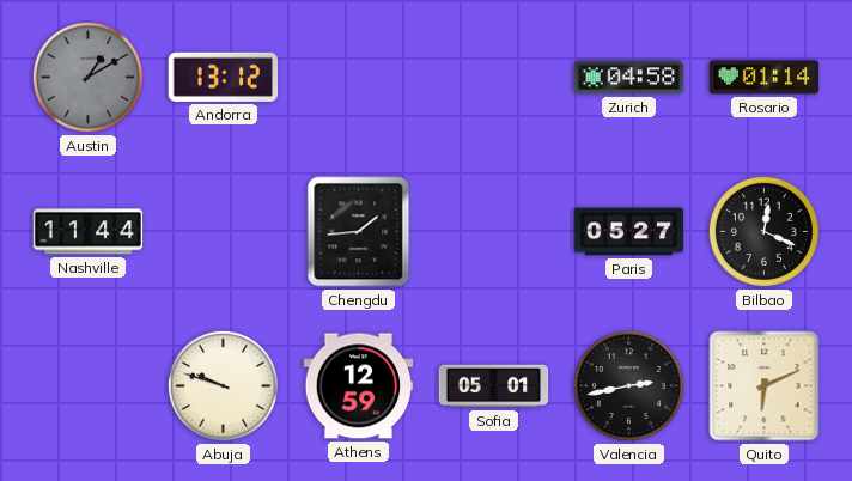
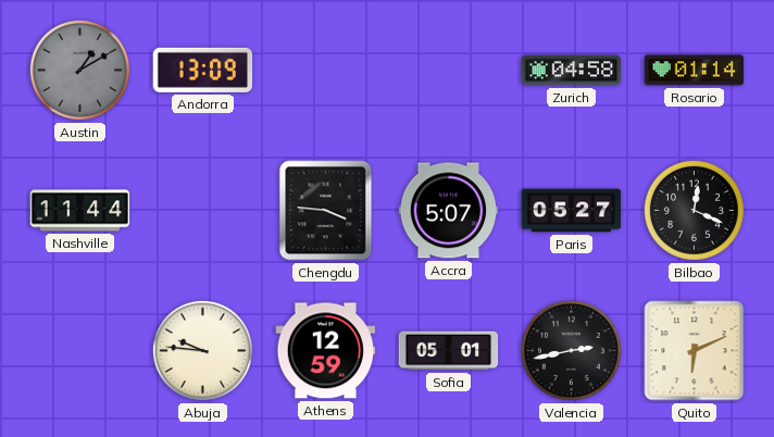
Andorra: 13:12 -> 13:09 (203, 70)
Chengdu: 1:44 -> 3:46 (326, 211)
Accra: none -> 5:07 (449, 211)
Abuja: 9:48 -> 9:46 (202, 350)
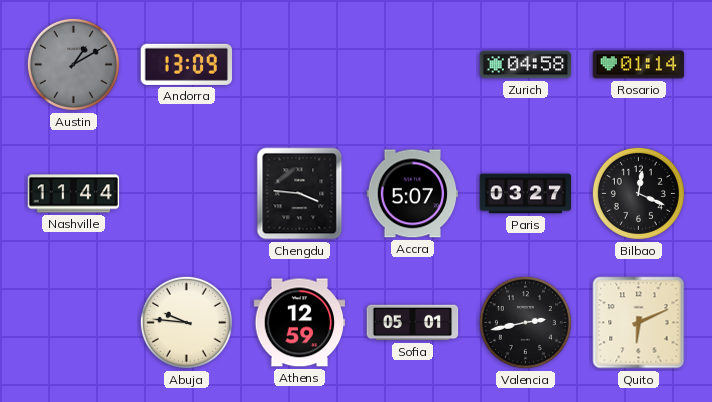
Paris: 05:27 -> 03:27 (526, 194)
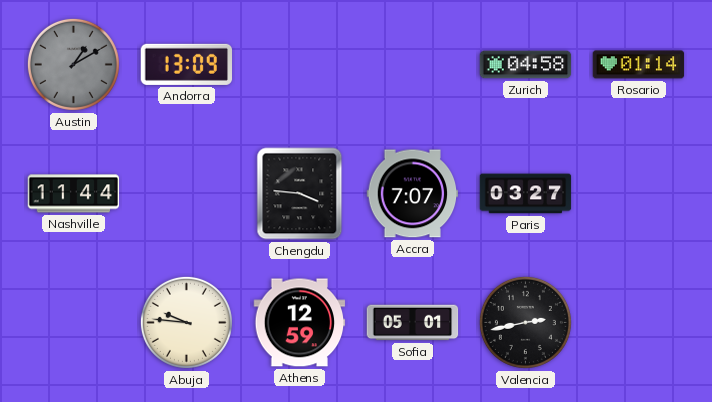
Accra: 5:07 -> 7:07 (413, 194)
Bilbao: 12:19 -> none (638, 193)
Quito: 6:11 -> none (639, 323)
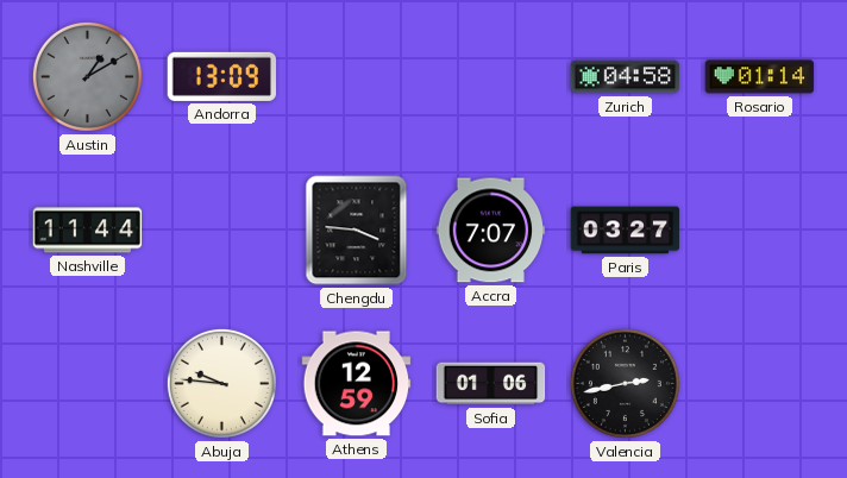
Sofia: 05:01 -> 01:06 (491, 384)
